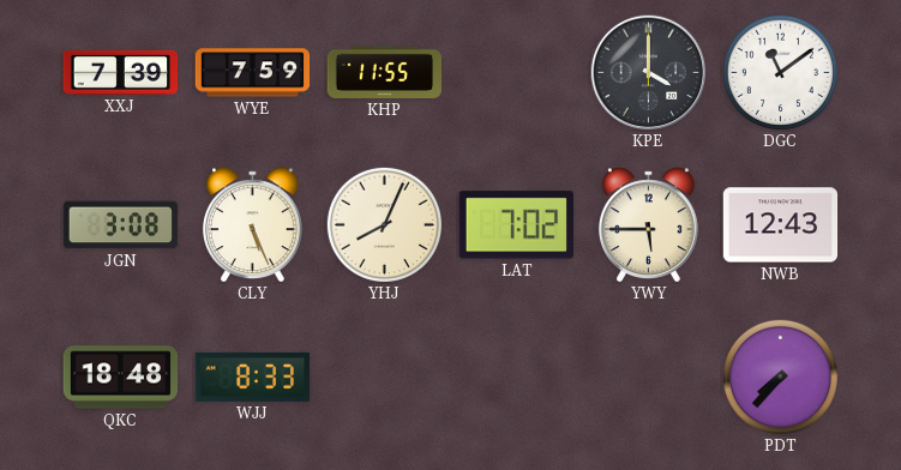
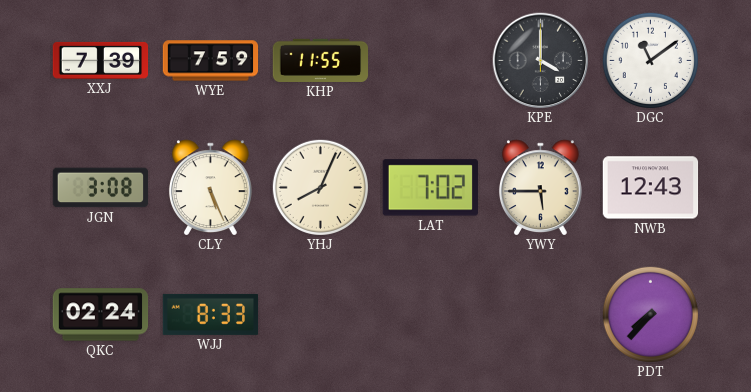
QKC: 18:48 -> 02:24 (101, 315)
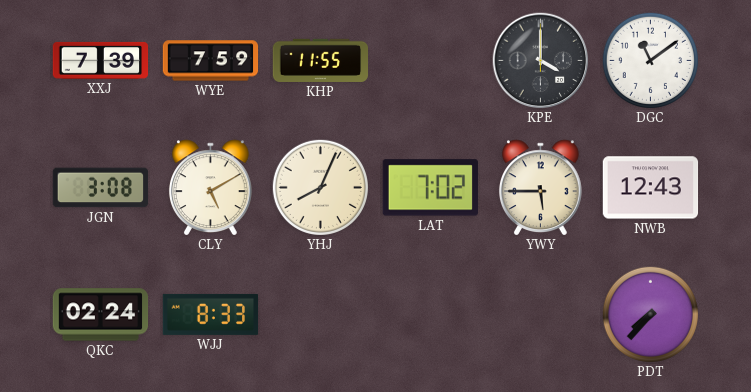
CLY: 5:26 -> 5:10 (210, 188)
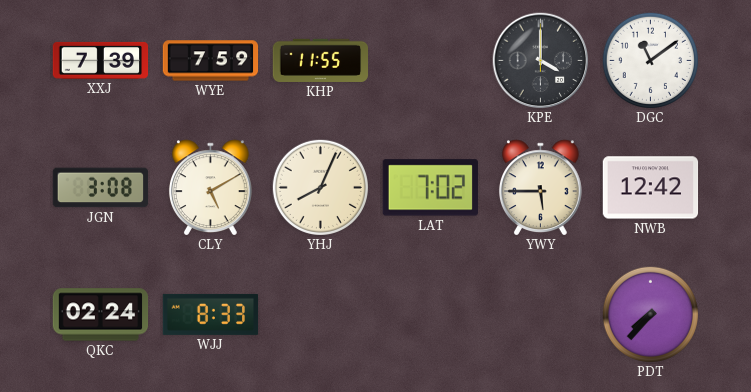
NWB: 12:43 -> 12:42 (651, 188)
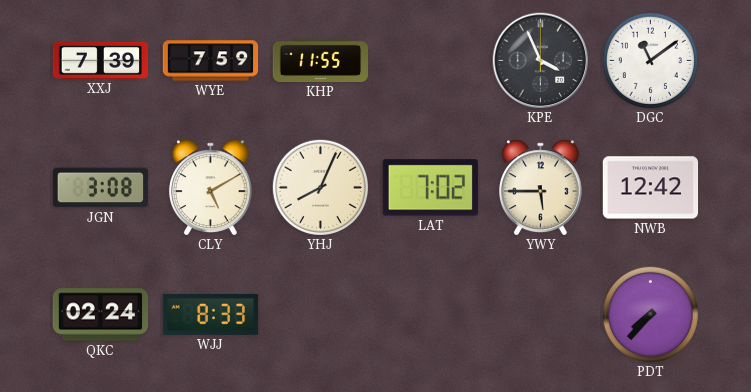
KPE: 4:00 -> 3:56 (541, 61)
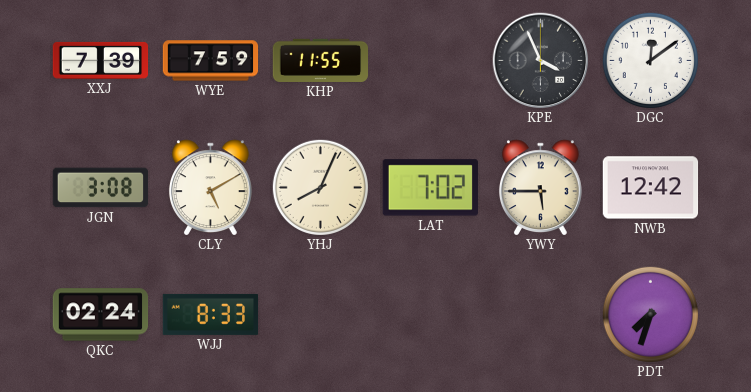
DGC: 11:09 -> 12:09 (650, 60)
PDT: 7:37 -> 7:33 (650, 314)
